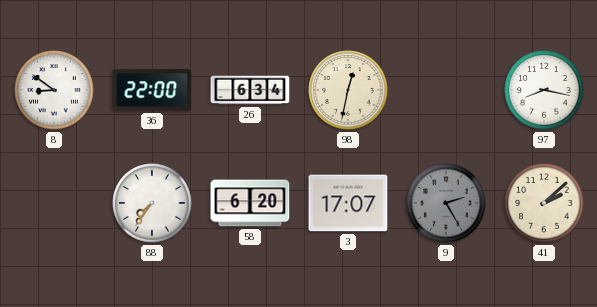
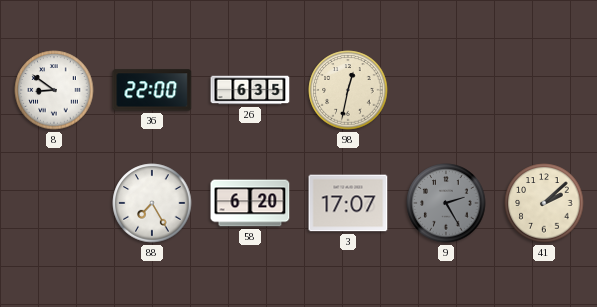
26: 6:34 -> 6:35 (250, 90)
97: 8:17 -> none (544, 90)
88: 7:36 -> 7:25 (152, 203)
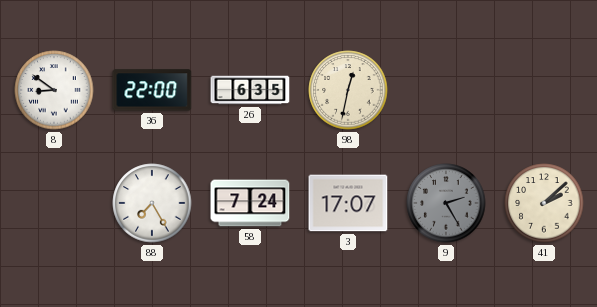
58: 6:20 -> 7:24 (250, 203)
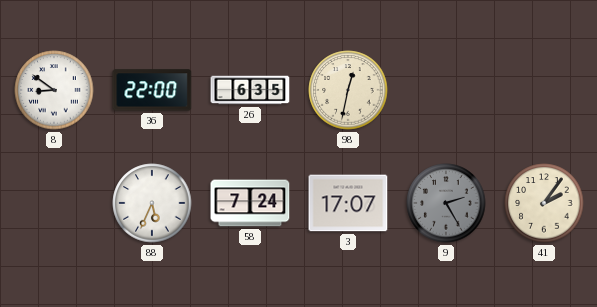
88: 7:25 -> 5:34 (152, 203)
41: 2:08 -> 2:06 (544, 203)
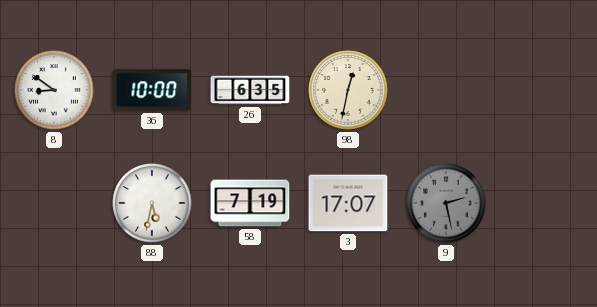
36: 22:00 -> 10:00 (152, 90)
88: 5:34 -> 5:32 (152, 203)
58: 7:24 -> 7:19 (250, 203)
9: 2:25 -> 2:28 (446, 203)
41: 2:06 -> none (544, 203)
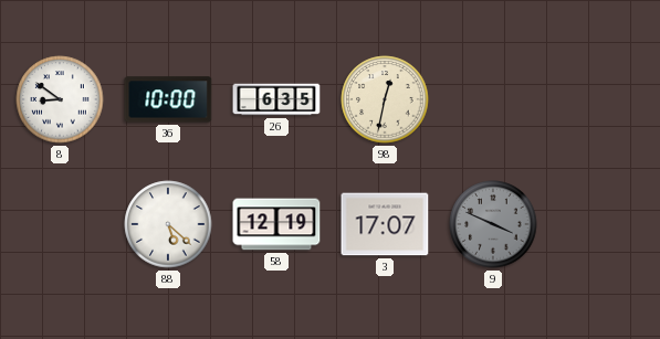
88: 5:32 -> 5:22 (168, 224)
58: 7:19 -> 12:19 (276, 224)
9: 2:28 -> 3:49 (493, 224)
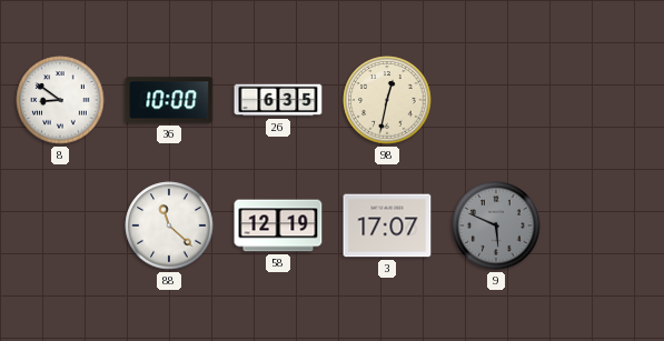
88: 5:22 -> 11:22 (169, 225)
9: 3:49 -> 5:49 (496, 225)
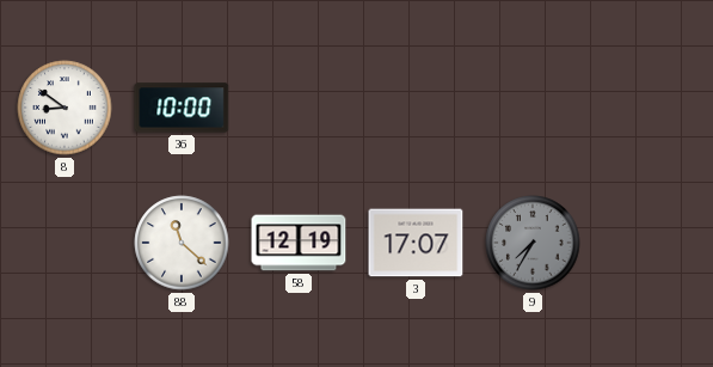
26: 6:35 -> none (278, 100)
98: 12:32 -> none (387, 100)
9: 5:49 -> 7:35 (533, 243)
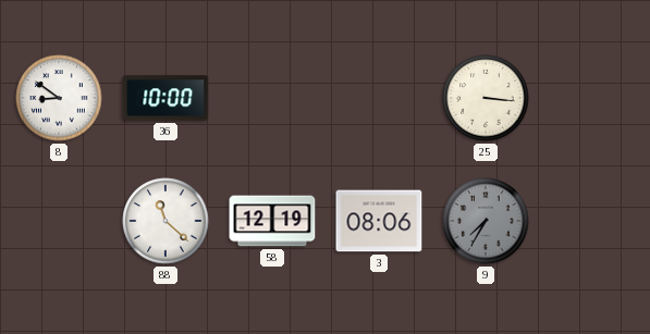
25: none -> 3:16 (486, 98)
3: 17:07 -> 08:06 (379, 221)
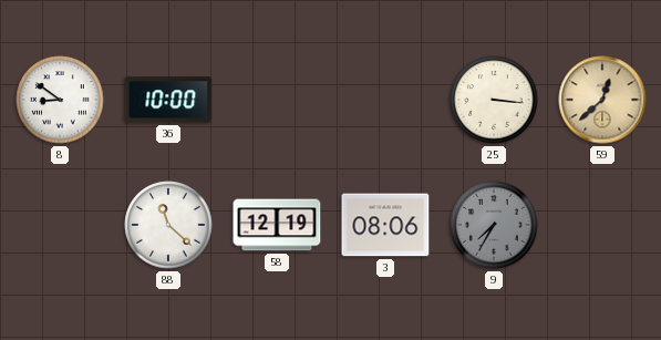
59: none -> 12:38 (602, 100)
